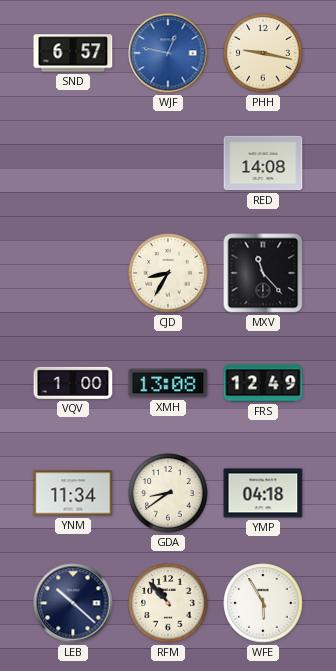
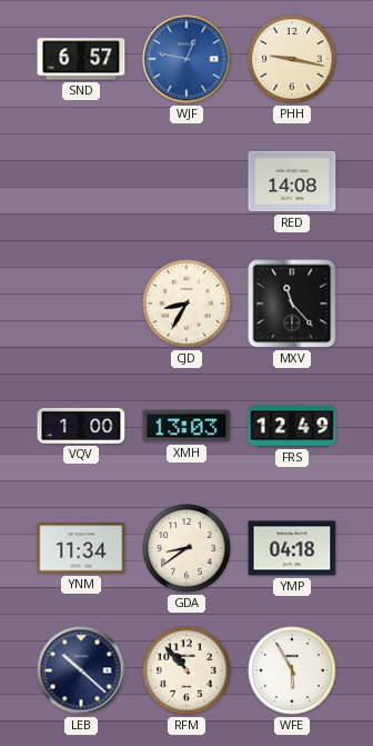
XMH: 13:08 -> 13:03 (186, 426)
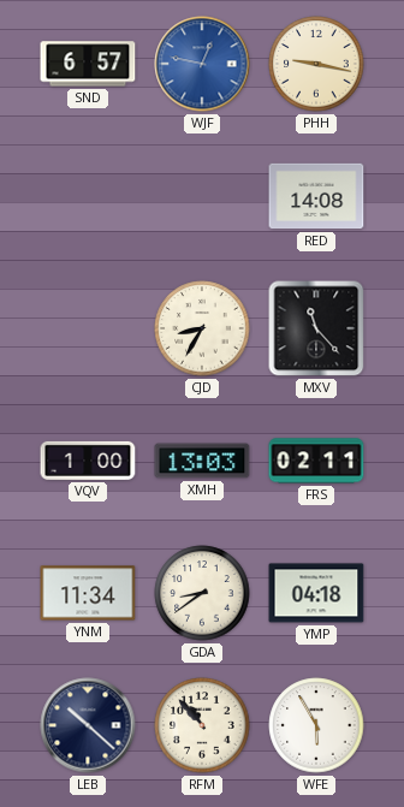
FRS: 12:49 -> 02:11 (316, 461)
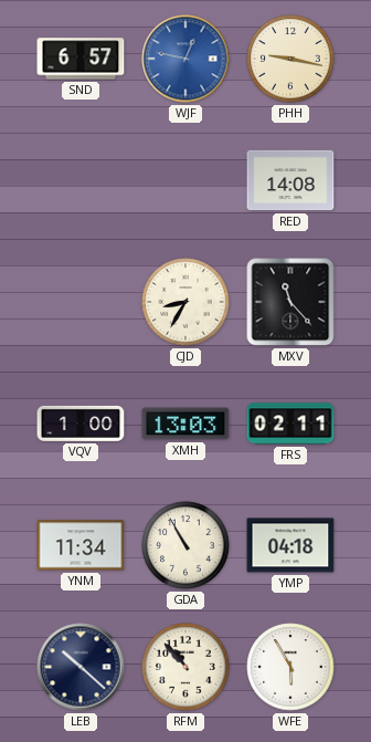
GDA: 8:39 -> 10:55 (185, 545)
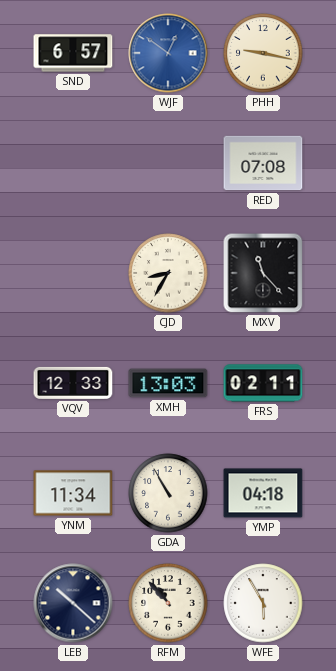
WJF: 12:47 -> 12:51 (168, 53)
RED: 14:08 -> 07:08 (263, 163)
VQV: 1:00 -> 12:33 (73, 383)
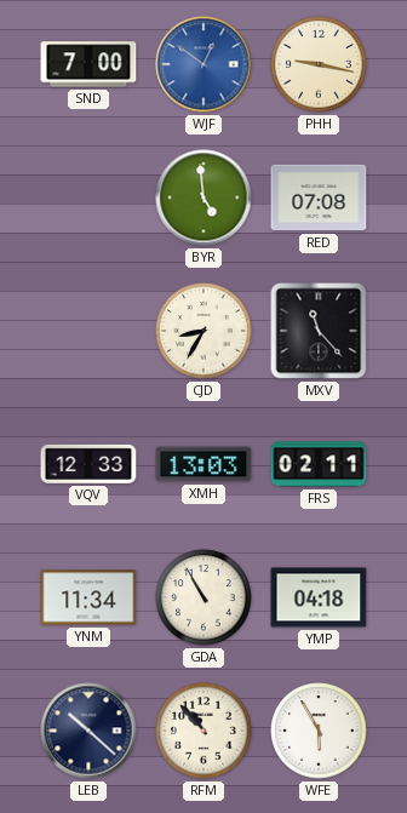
SND: 6:57 -> 7:00 (88, 64)
BYR: none -> 4:59 (203, 197)
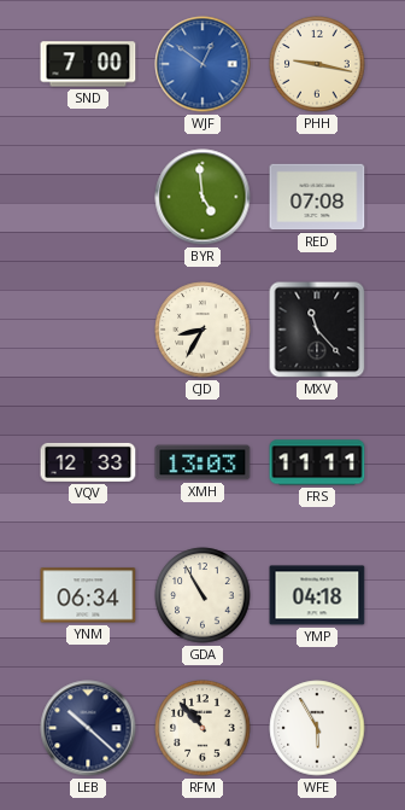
FRS: 02:11 -> 11:11 (317, 462)
YNM: 11:34 -> 06:34 (88, 595)
